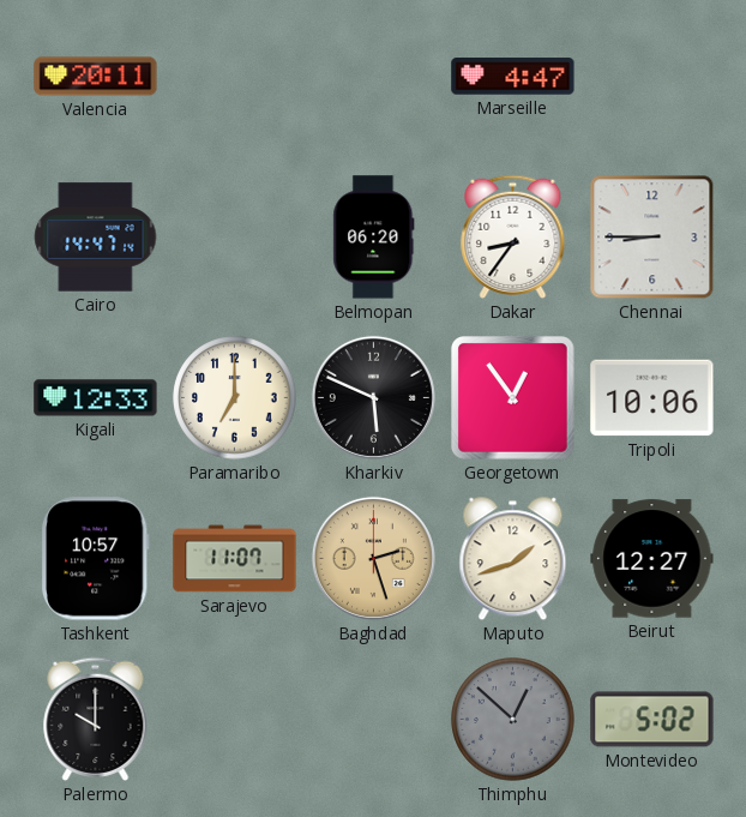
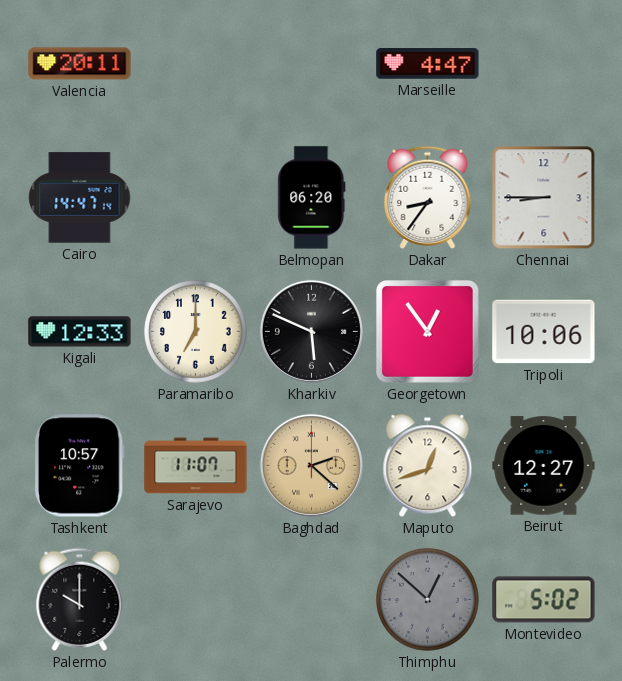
Baghdad: 2:27 -> 2:22 (311, 465)
Maputo: 1:42 -> 12:42 (428, 466)
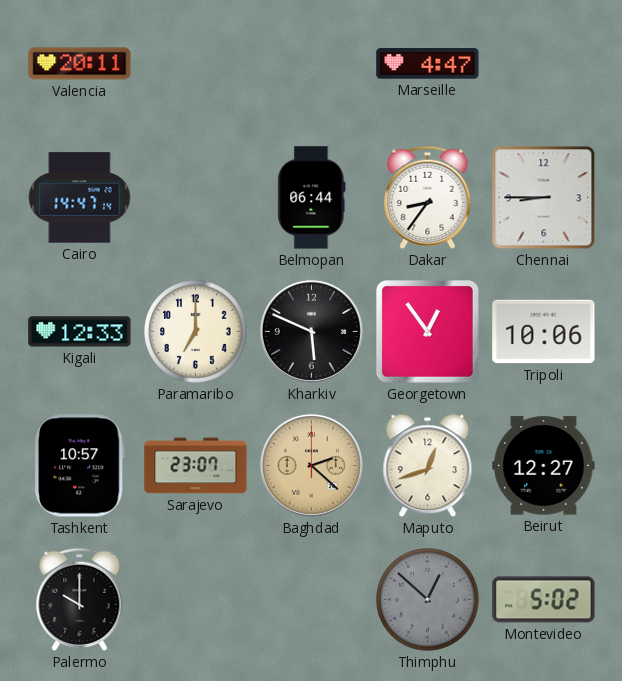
Belmopan: 06:20 -> 06:44 (312, 198)
Sarajevo: 11:07 -> 23:07 (196, 466)
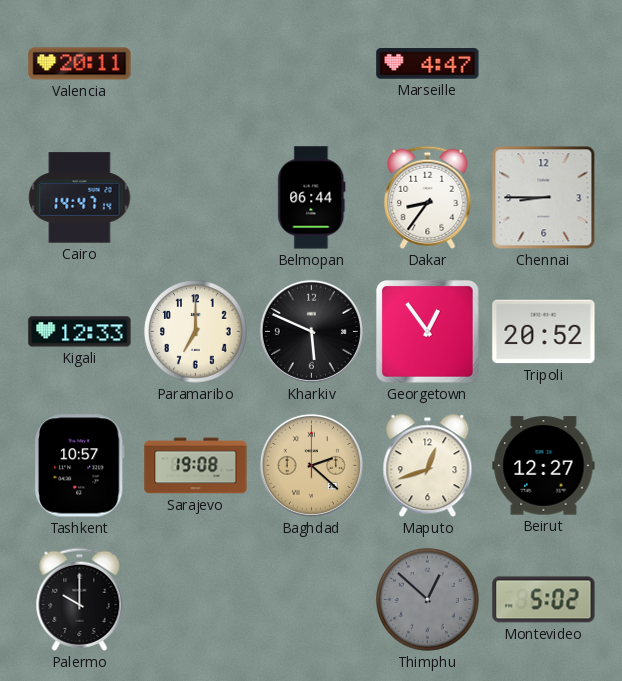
Tripoli: 10:06 -> 20:52 (544, 332)
Sarajevo: 23:07 -> 19:08 (196, 466)
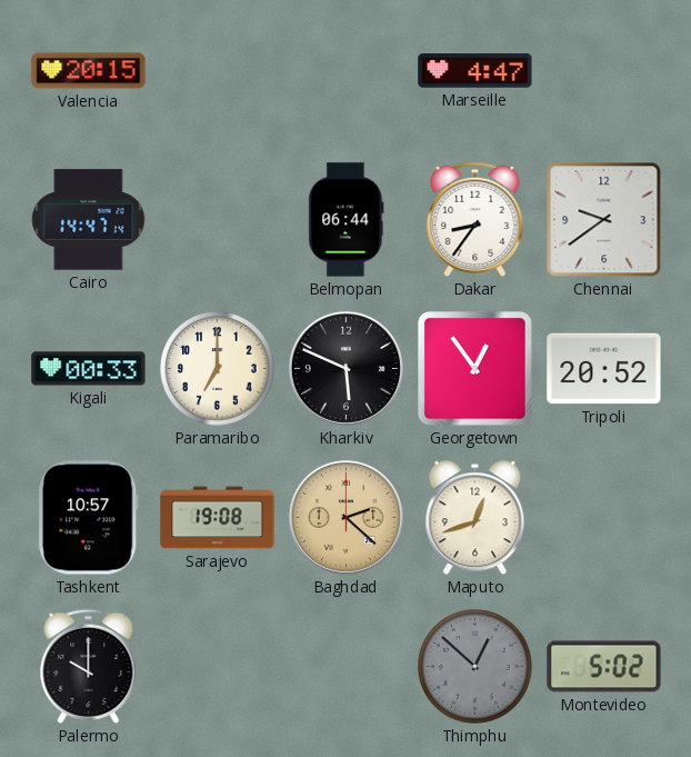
Valencia: 20:11 -> 20:15 (89, 71)
Chennai: 8:45 -> 9:39 (604, 220)
Kigali: 12:33 -> 00:33 (89, 369)
Beirut: 12:27 -> none (544, 466)
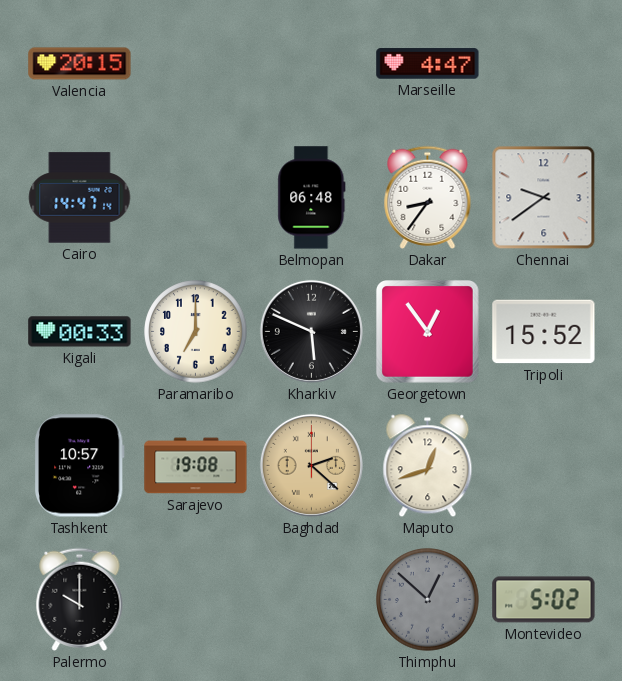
Belmopan: 06:44 -> 06:48 (312, 198)
Tripoli: 20:52 -> 15:52 (544, 332)
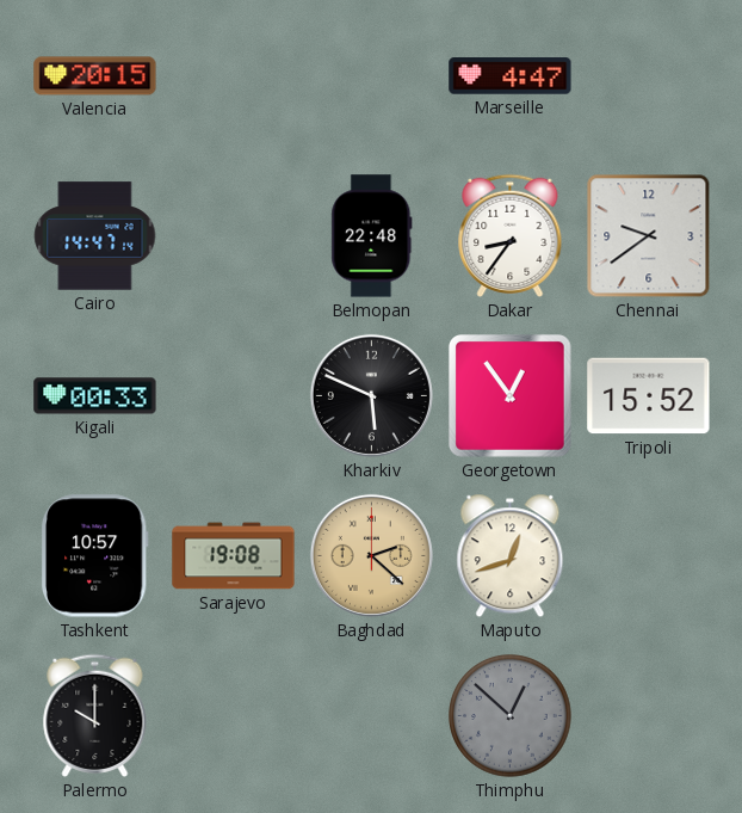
Belmopan: 06:48 -> 22:48 (372, 236)
Paramaribo: 7:00 -> none (196, 332)
Montevideo: 5:02 -> none (544, 600)
